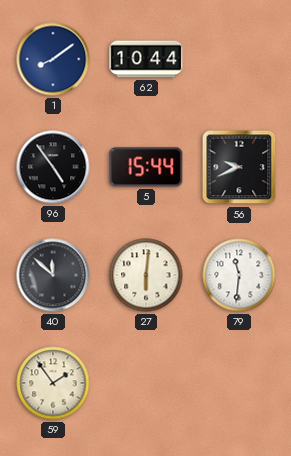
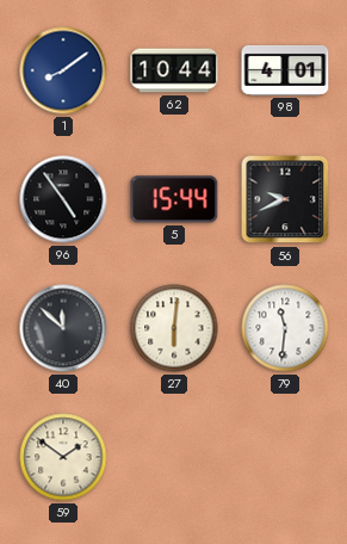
98: none -> 4:01 (285, 70)
59: 1:54 -> 1:51 (63, 457)
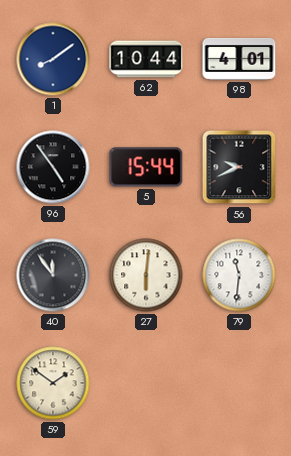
40: 11:52 -> 11:54 (53, 275)
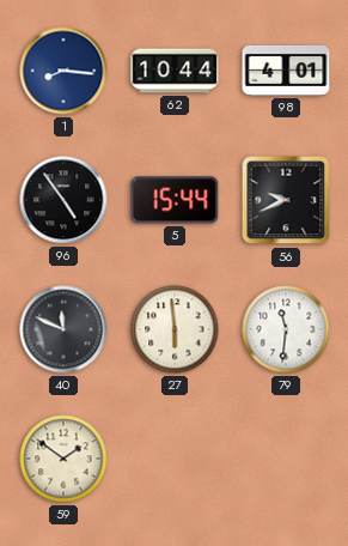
1: 8:09 -> 8:16 (63, 71)
40: 11:54 -> 11:49 (63, 329)
27: 6:01 -> 5:59 (175, 329)
